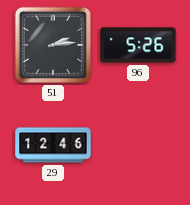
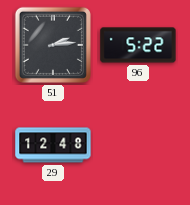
96: 5:26 -> 5:22 (138, 45)
29: 12:46 -> 12:48 (53, 145)
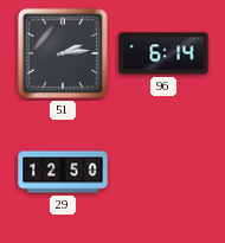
96: 5:22 -> 6:14 (163, 53)
29: 12:48 -> 12:50 (63, 172)
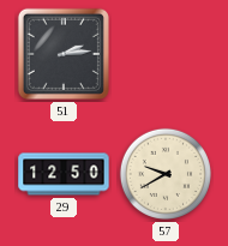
96: 6:14 -> none (163, 53)
57: none -> 9:40 (166, 174)
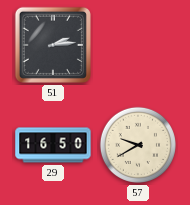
29: 12:50 -> 16:50 (53, 145)
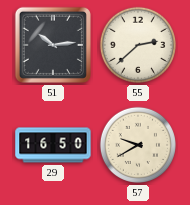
51: 2:14 -> 10:14 (53, 45)
55: none -> 2:38 (138, 45)
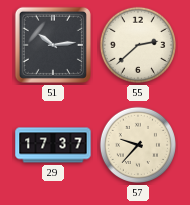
29: 16:50 -> 17:37 (53, 145)
57: 9:40 -> 9:37 (138, 145)
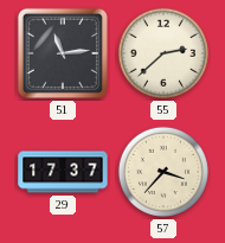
51: 10:14 -> 11:14 (63, 53)
57: 9:37 -> 3:37 (163, 172)
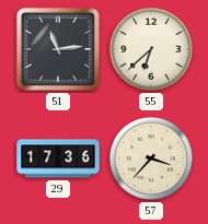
55: 2:38 -> 6:38 (151, 49)
29: 17:37 -> 17:36 (58, 158)
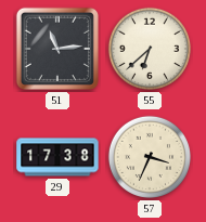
29: 17:36 -> 17:38 (57, 157)
57: 3:37 -> 3:34 (150, 157)
